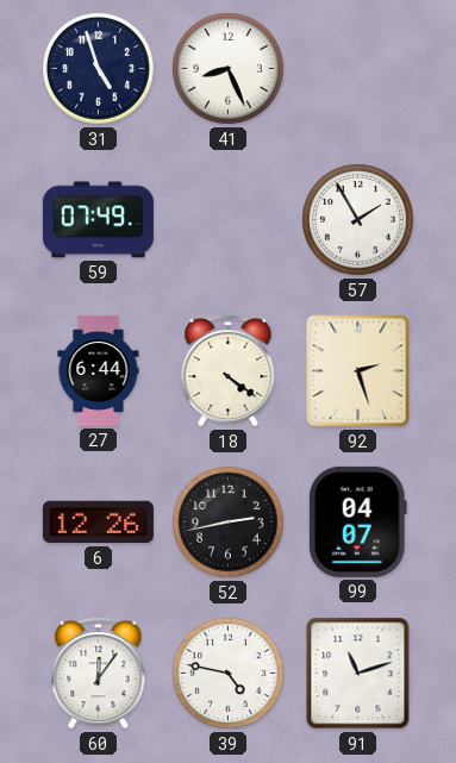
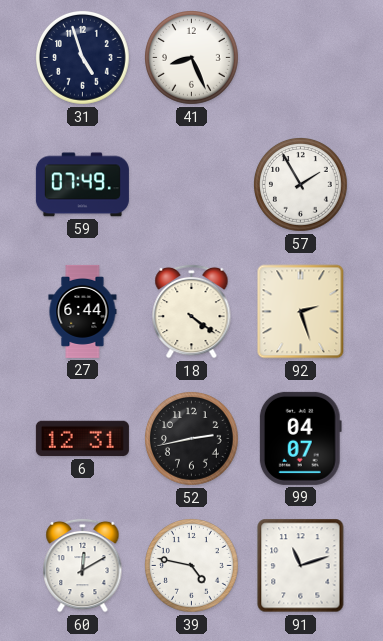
6: 12:26 -> 12:31 (82, 439)
60: 12:06 -> 12:10 (83, 565)
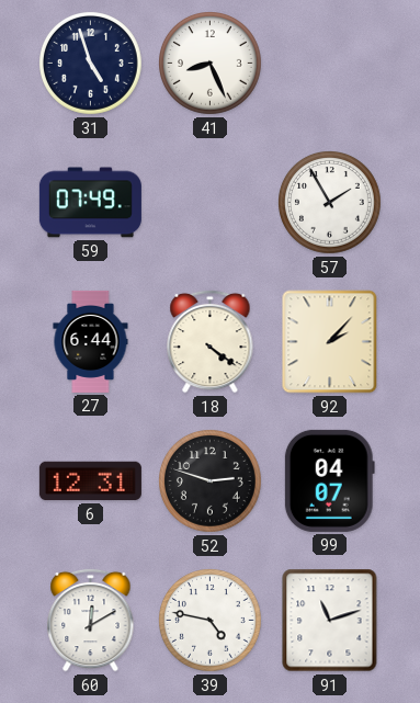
92: 2:27 -> 2:07 (330, 342)
52: 2:43 -> 2:48 (211, 481)
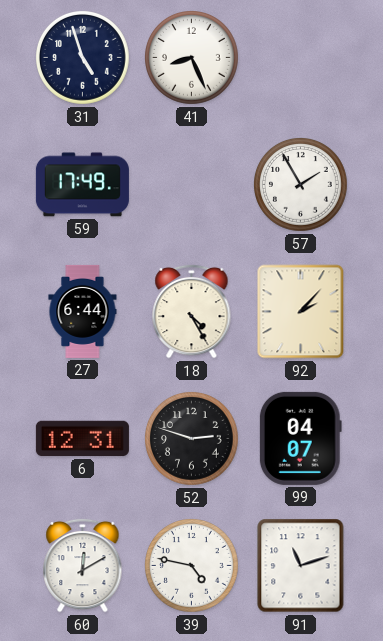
59: 07:49 -> 17:49 (82, 185)
18: 4:21 -> 4:25 (192, 311)
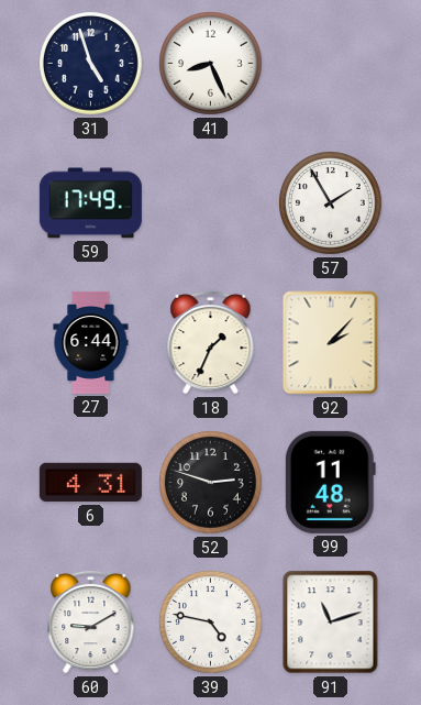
18: 4:25 -> 1:34 (211, 342)
6: 12:31 -> 4:31 (90, 483)
99: 04:07 -> 11:48 (330, 482)
60: 12:10 -> 9:10 (91, 621)
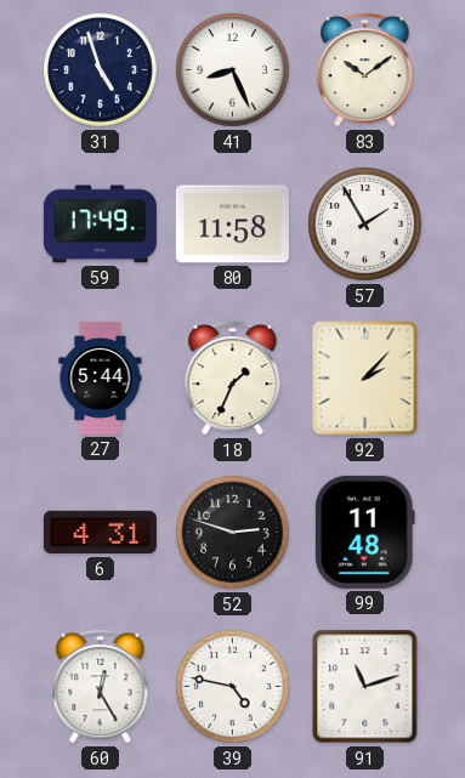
83: none -> 10:09 (365, 69)
80: none -> 11:58 (232, 225)
27: 6:44 -> 5:44 (101, 377)
60: 9:10 -> 12:25 (101, 686)
